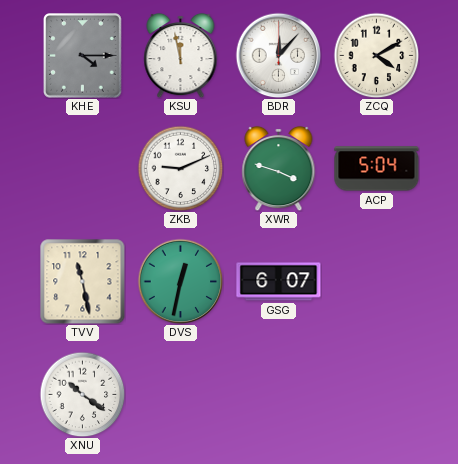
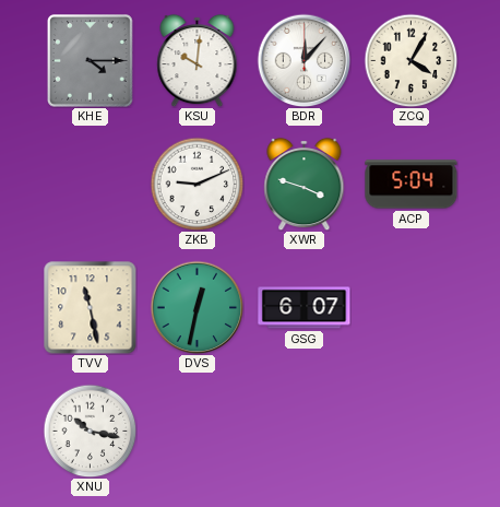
KSU: 11:58 -> 10:01 (198, 60)
ZCQ: 4:10 -> 4:05 (410, 60)
XNU: 10:21 -> 10:17 (90, 431)
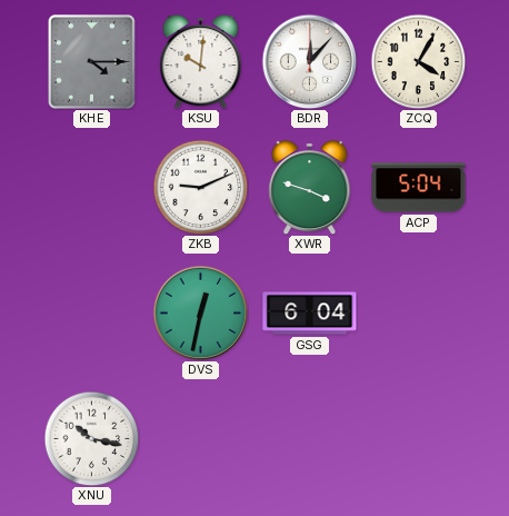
TVV: 11:28 -> none (91, 308)
GSG: 6:07 -> 6:04 (310, 314)
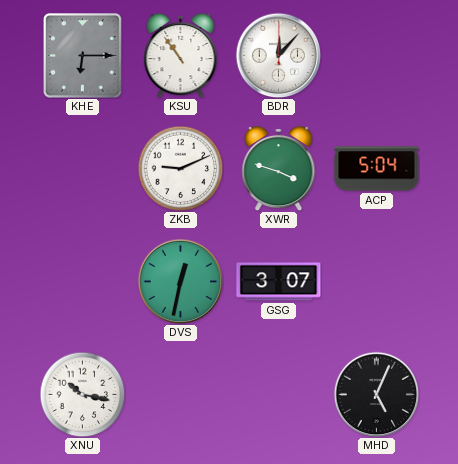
KHE: 4:15 -> 6:15 (83, 56)
KSU: 10:01 -> 10:54 (181, 55)
ZCQ: 4:05 -> none (418, 61)
GSG: 6:04 -> 3:07 (279, 282)
MHD: none -> 5:04 (376, 394)
